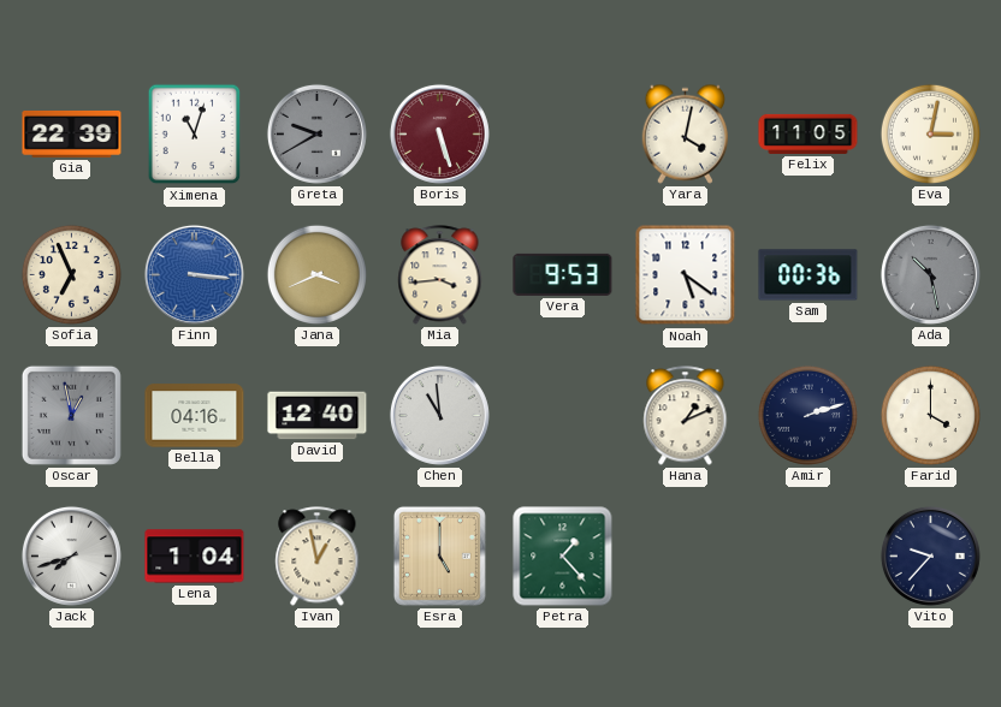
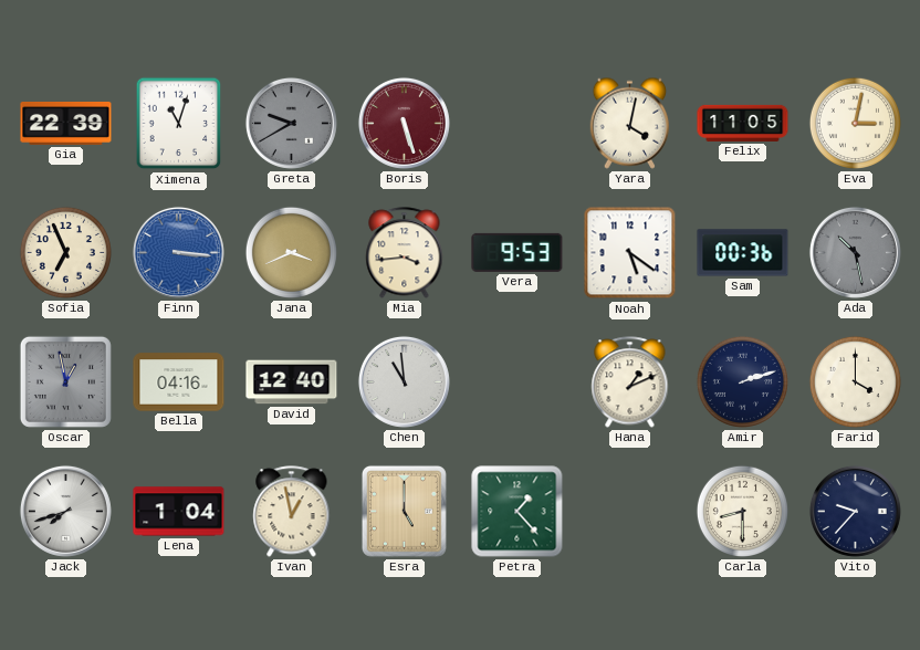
Carla: none -> 8:30 (742, 511)
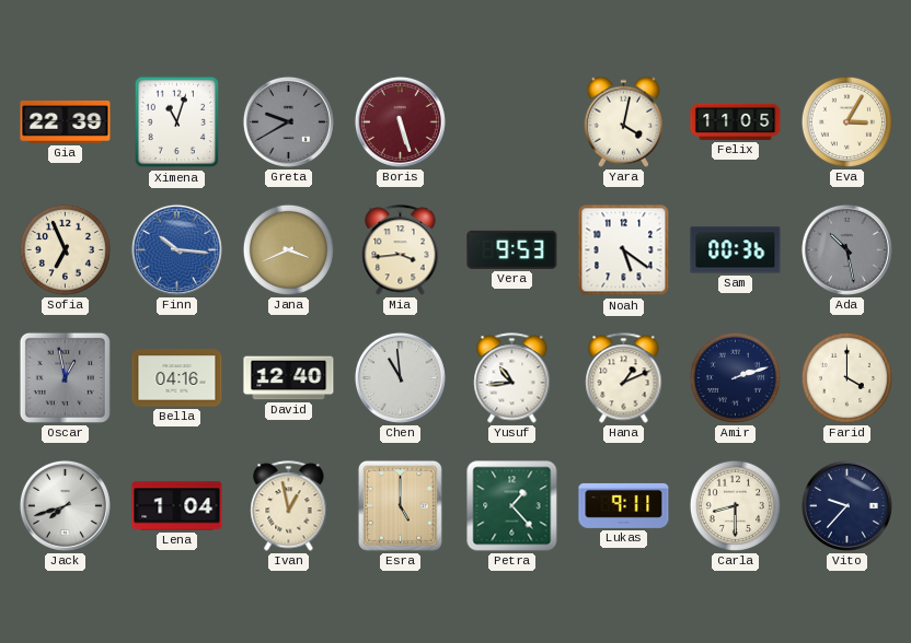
Eva: 3:02 -> 3:05 (846, 121)
Finn: 3:16 -> 10:16 (176, 249)
Yusuf: none -> 10:44 (512, 378)
Lukas: none -> 9:11 (624, 505)
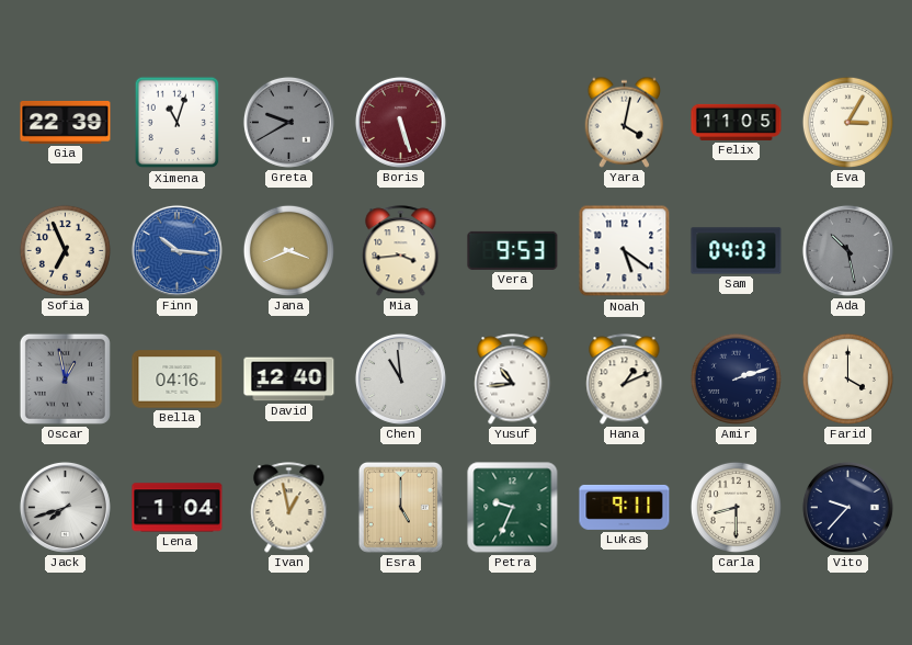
Sam: 00:36 -> 04:03 (737, 251)
Petra: 1:23 -> 9:34 (513, 508)
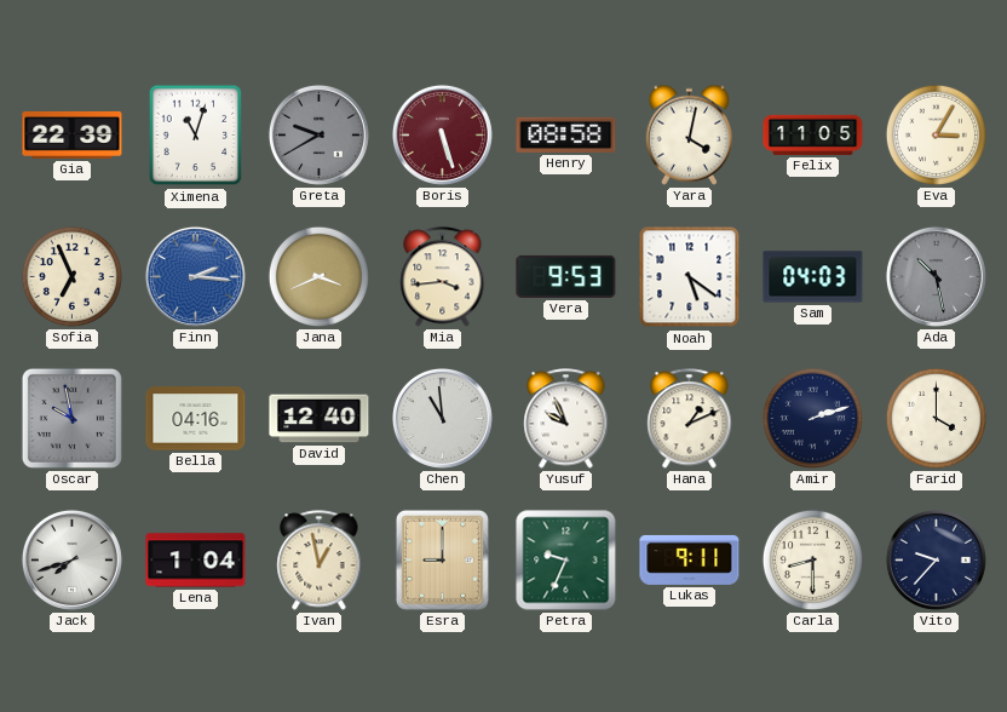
Henry: none -> 08:58 (566, 134)
Finn: 10:16 -> 2:16 (195, 276)
Oscar: 12:58 -> 9:58 (71, 418)
Yusuf: 10:44 -> 9:56 (566, 419)
Esra: 5:00 -> 9:00 (442, 559)
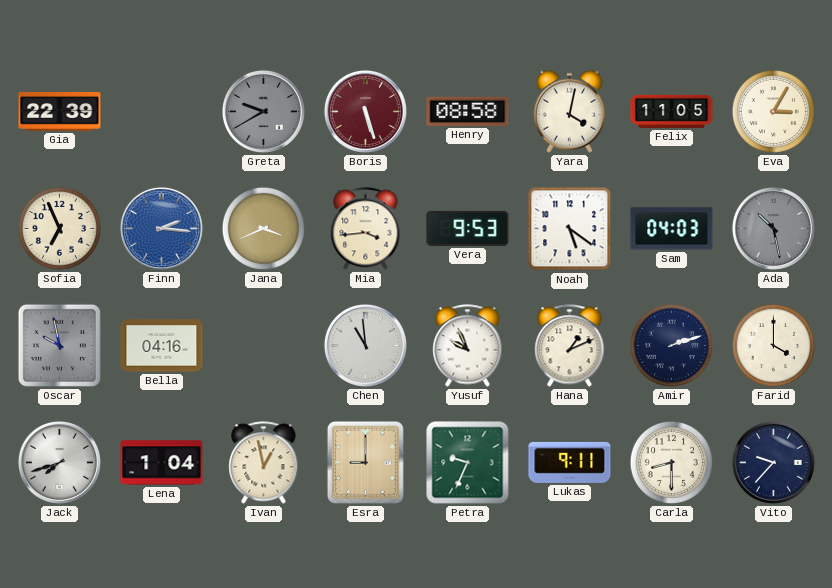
Ximena: 11:03 -> none (196, 136)
David: 12:40 -> none (320, 419)
